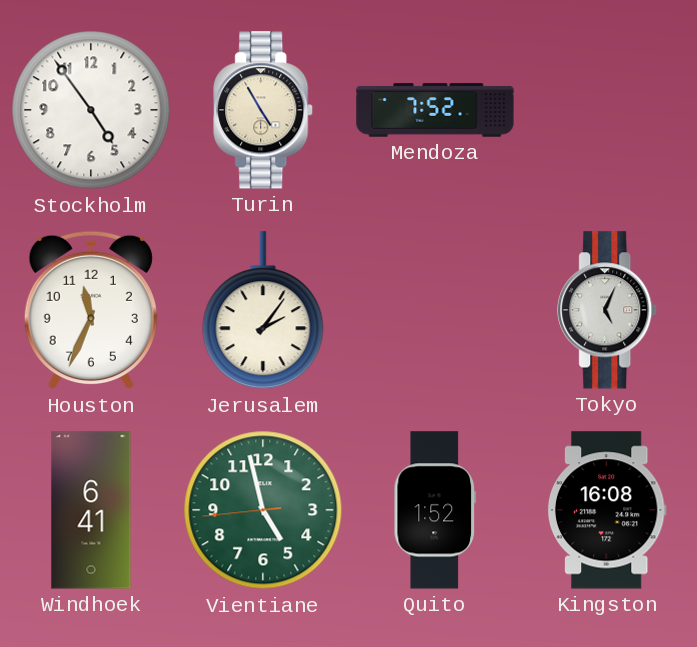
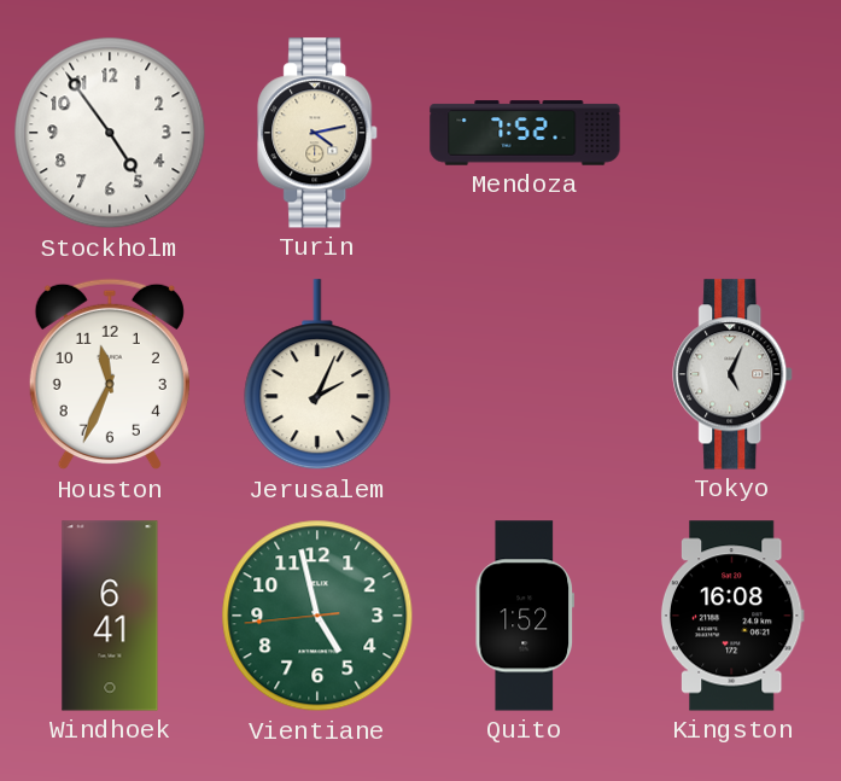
Turin: 4:55 -> 4:13 (319, 133)
Jerusalem: 2:06 -> 2:04 (317, 375)
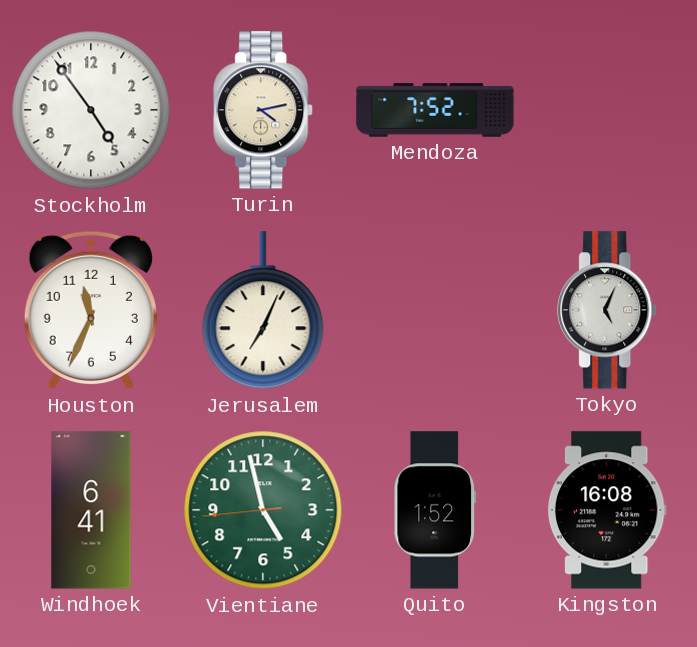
Jerusalem: 2:04 -> 7:04 (263, 311)
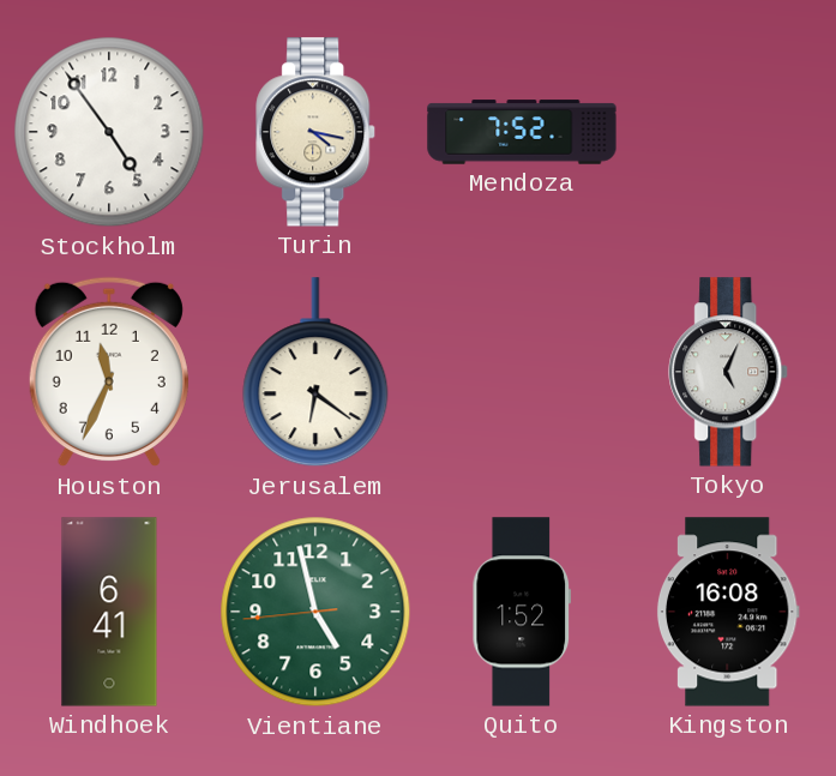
Turin: 4:13 -> 4:17 (317, 132)
Jerusalem: 7:04 -> 6:21 (315, 373)
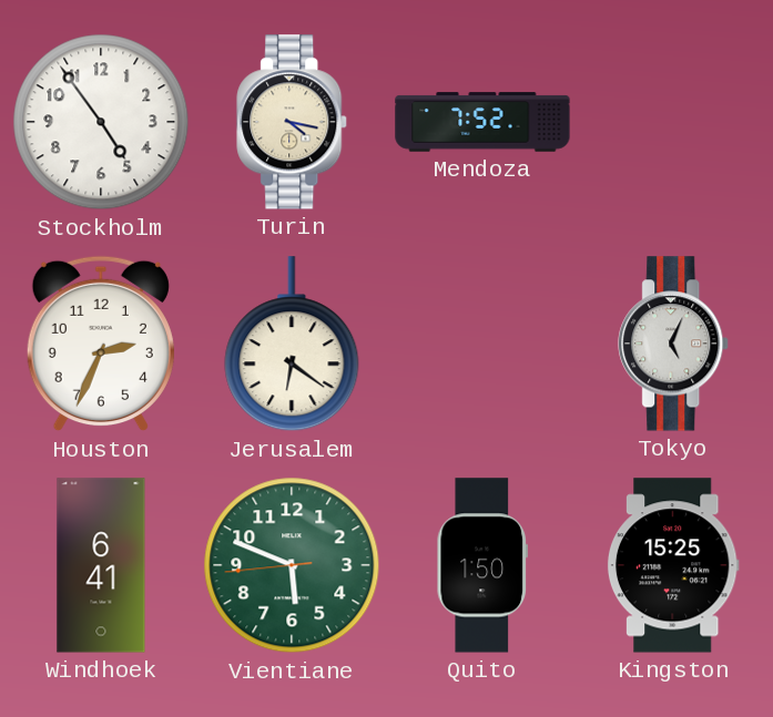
Houston: 11:34 -> 2:34 (101, 344)
Vientiane: 4:57 -> 5:48 (292, 565)
Quito: 1:52 -> 1:50 (481, 565)
Kingston: 16:08 -> 15:25 (673, 565)
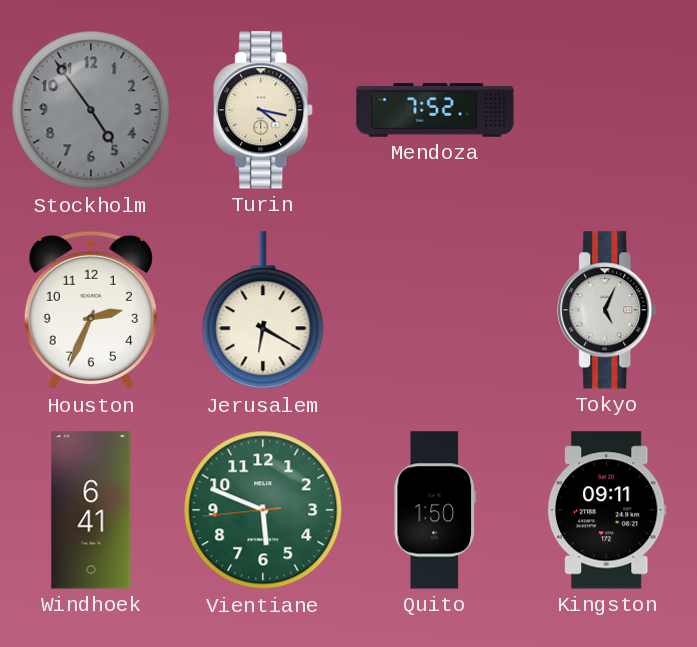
Stockholm dial: white -> grey (91, 110)
Jerusalem: 6:21 -> 6:20 (263, 311)
Kingston: 15:25 -> 09:11 (607, 510)
